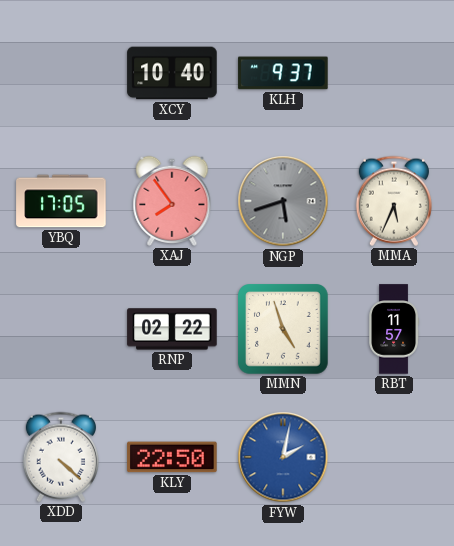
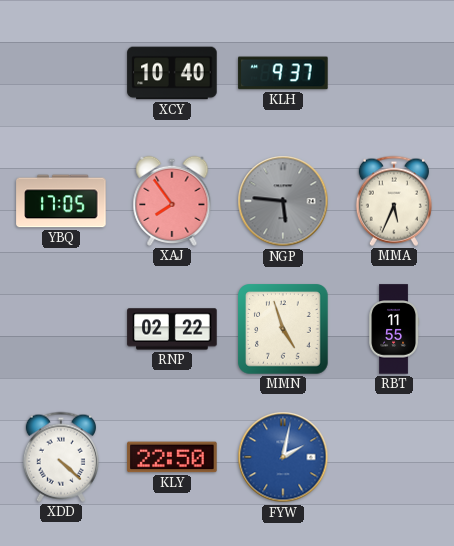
NGP: 5:42 -> 5:46 (283, 201)
RBT: 11:57 -> 11:55 (394, 329)
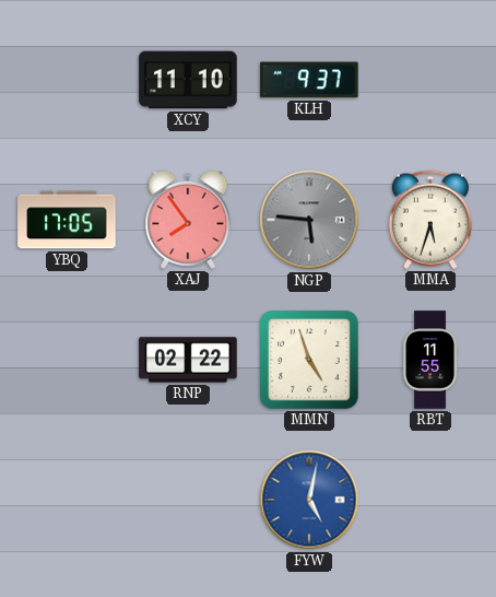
XCY: 10:40 -> 11:10 (188, 80)
MMA: 5:34 -> 5:33 (430, 220)
XDD: 4:22 -> none (61, 457)
KLY: 22:50 -> none (172, 457)
FYW: 2:02 -> 5:02 (309, 500)
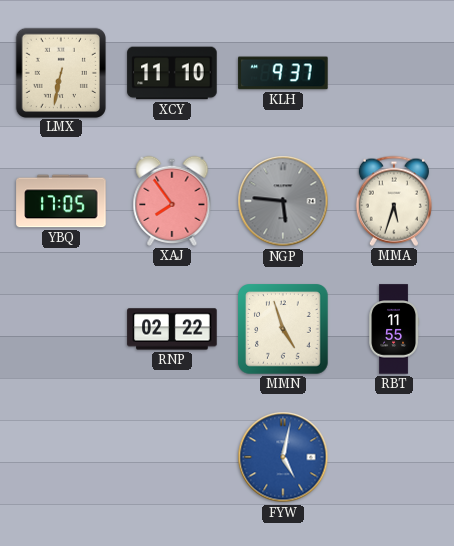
LMX: none -> 6:32 (60, 72)
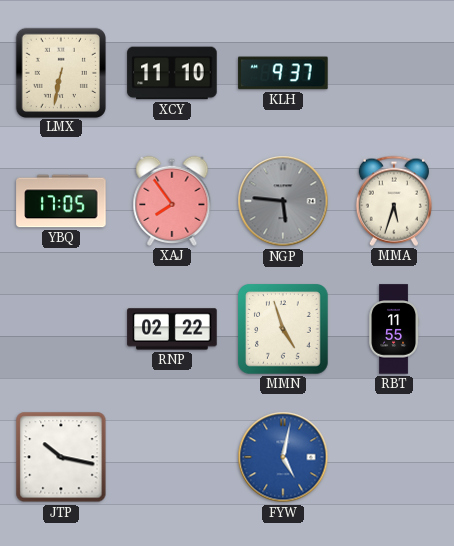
JTP: none -> 10:17 (61, 457)
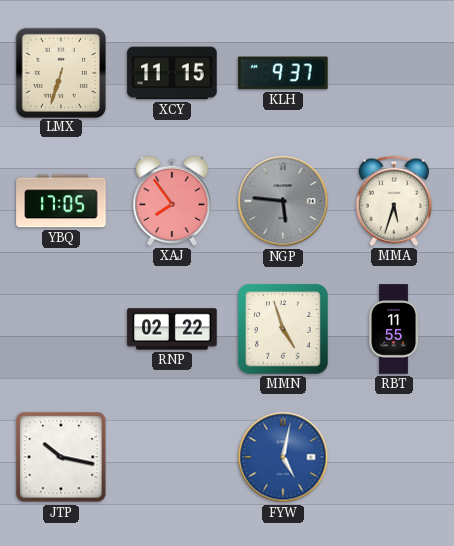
LMX: 6:32 -> 6:33 (60, 72)
XCY: 11:10 -> 11:15 (172, 73)
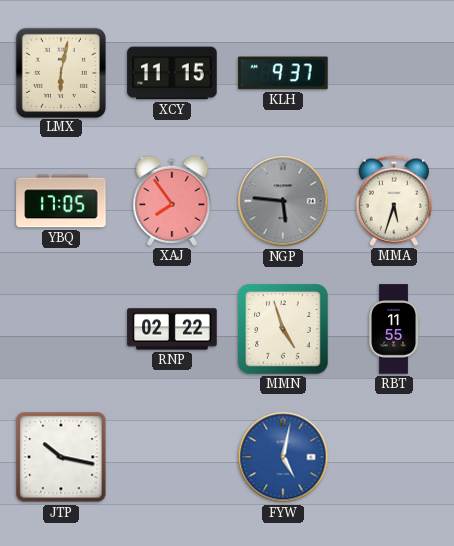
LMX: 6:33 -> 6:02 (60, 72)
